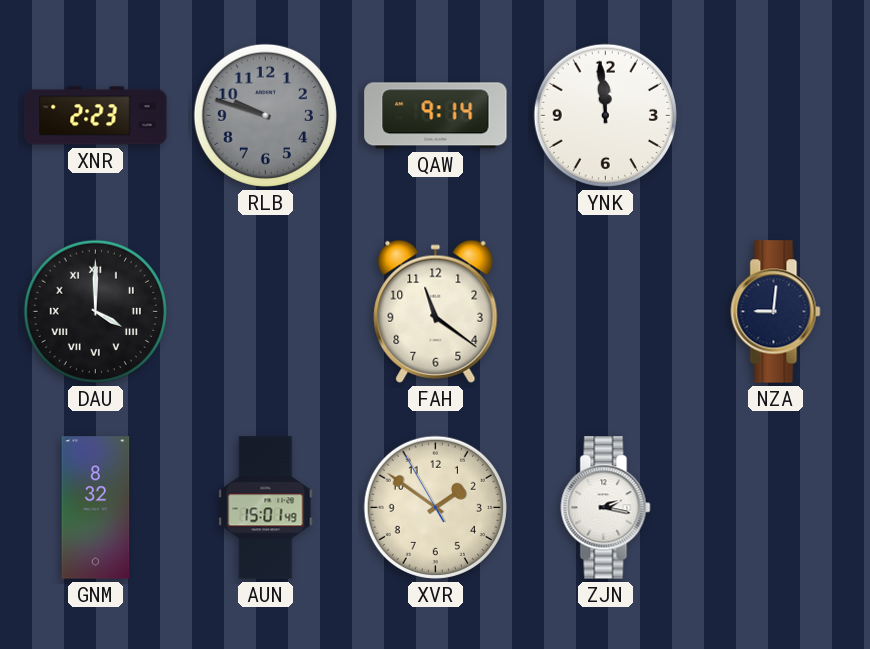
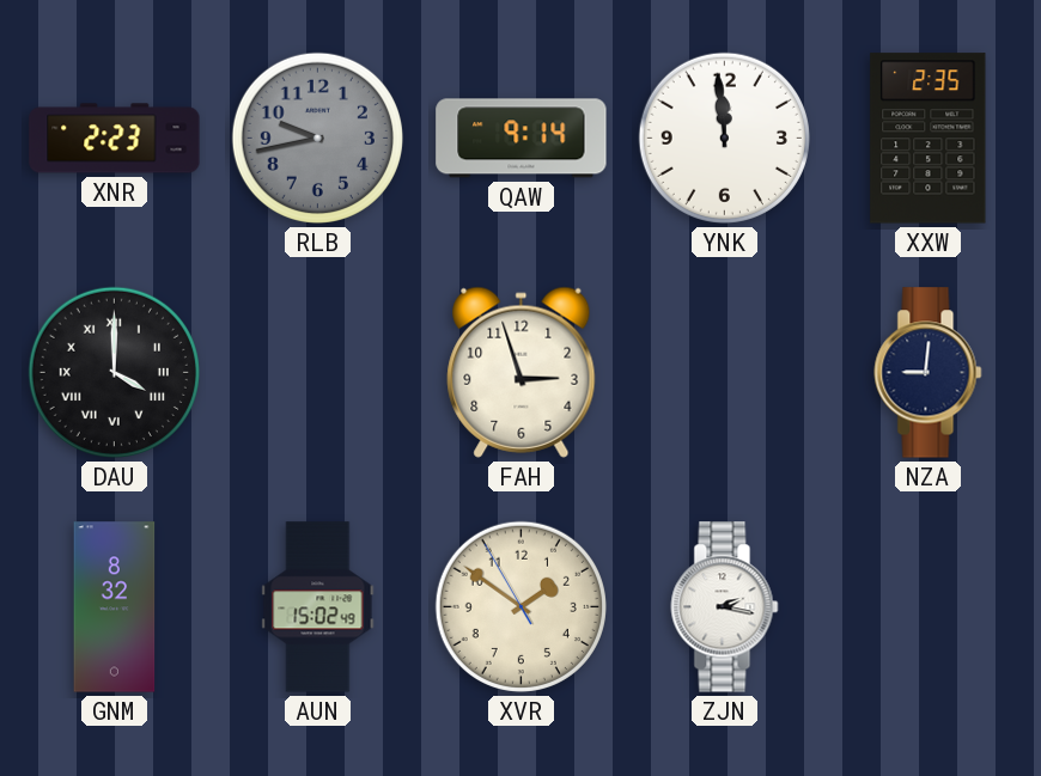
RLB: 9:48 -> 9:43 (317, 138)
XXW: none -> 2:35 (929, 139)
FAH: 11:21 -> 2:57 (522, 372)
AUN: 15:01 -> 15:02 (318, 607)
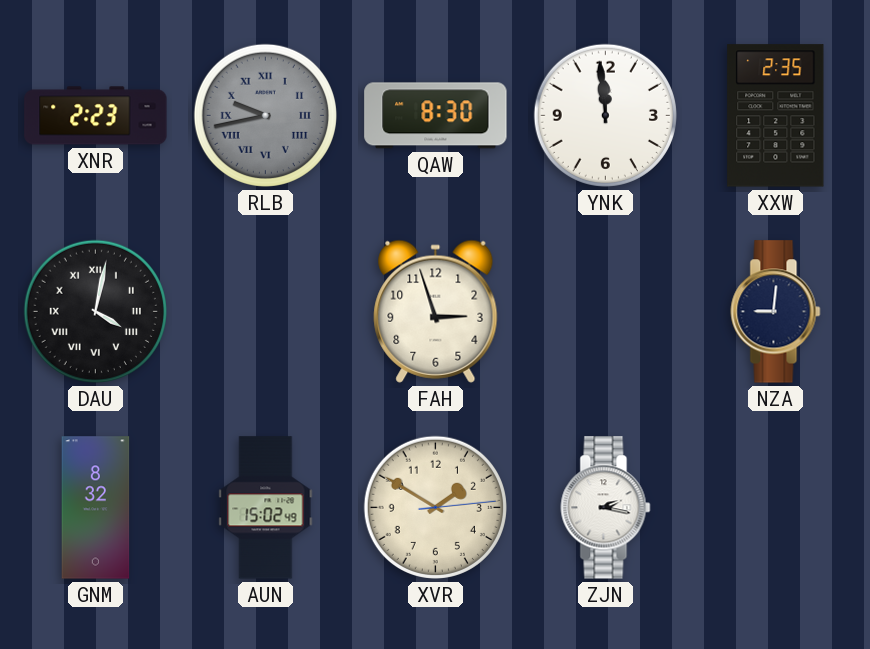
RLB numerals: Arabic -> Roman (265, 115)
QAW: 9:14 -> 8:30 (436, 116)
DAU: 4:00 -> 4:02 (95, 311)
XVR: 1:50:55 -> 1:50:14 (435, 507)
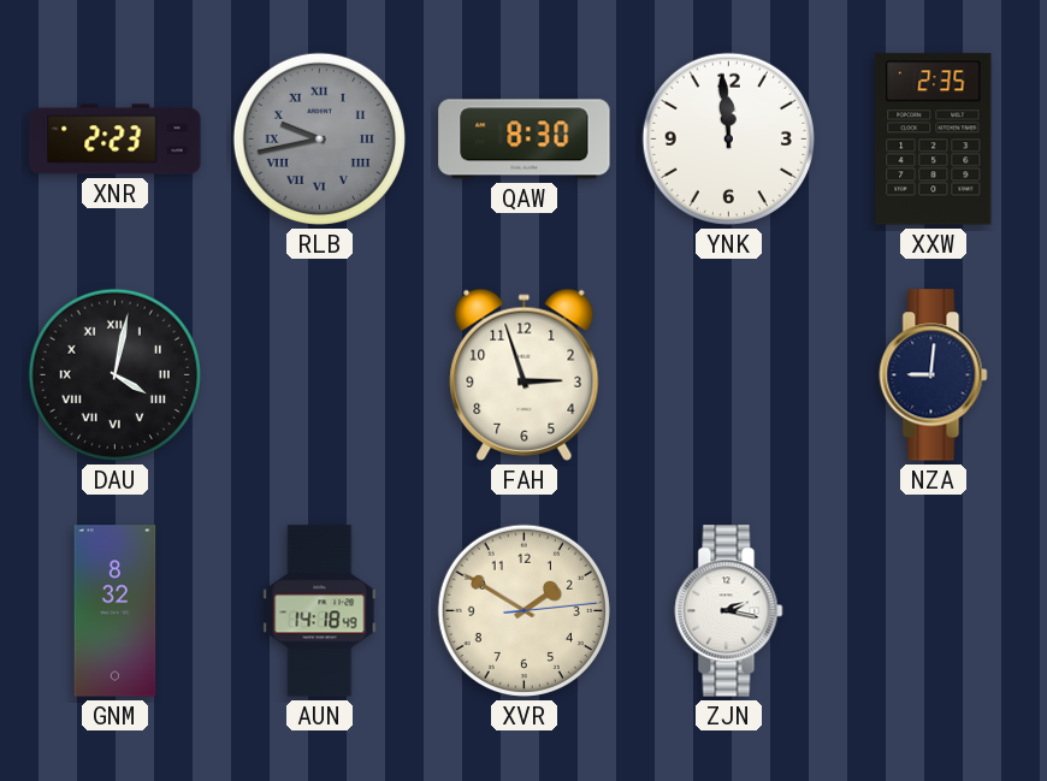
AUN: 15:02 -> 14:18 (320, 611)
